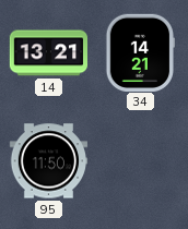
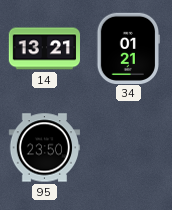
34: 14:21 -> 01:21 (129, 48)
95: 11:50 -> 23:50 (44, 148)
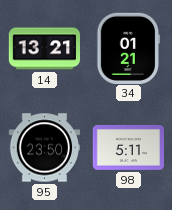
98: none -> 5:11 (128, 148)
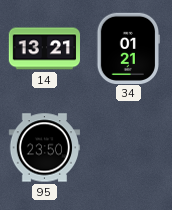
98: 5:11 -> none (128, 148)
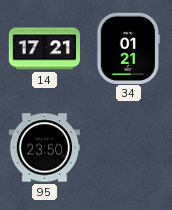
14: 13:21 -> 17:21 (44, 49)
